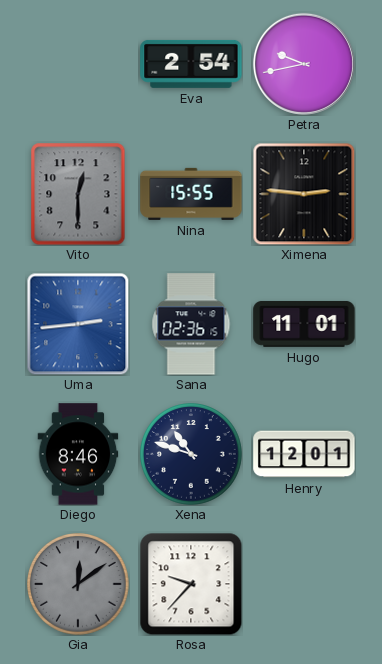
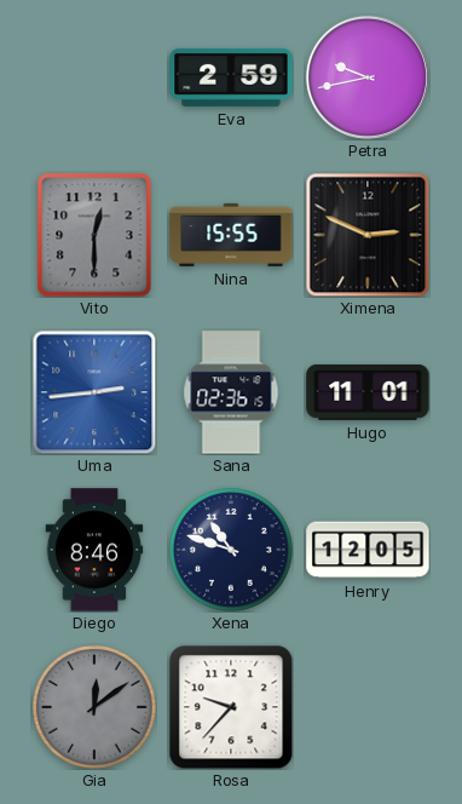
Eva: 2:54 -> 2:59 (231, 77)
Ximena: 2:46 -> 2:49 (368, 235)
Henry: 12:01 -> 12:05 (368, 550)
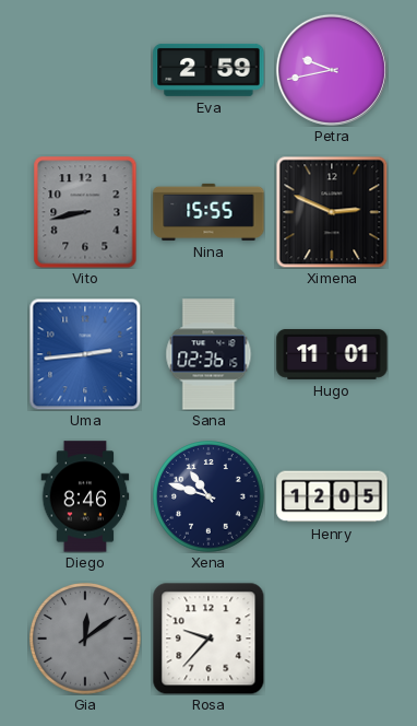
Vito: 12:30 -> 8:43 (85, 212)
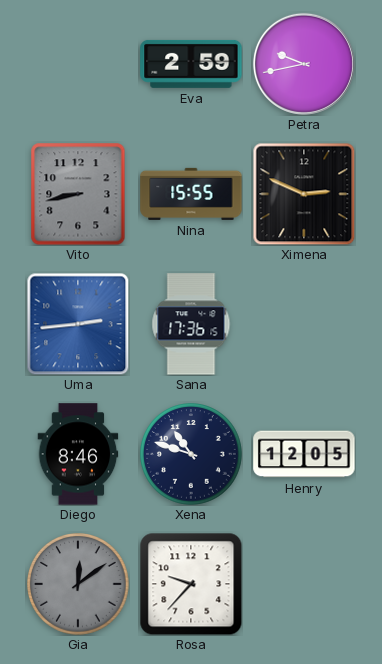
Sana: 02:36 -> 17:36 (191, 324)
Hugo: 11:01 -> none (332, 354)
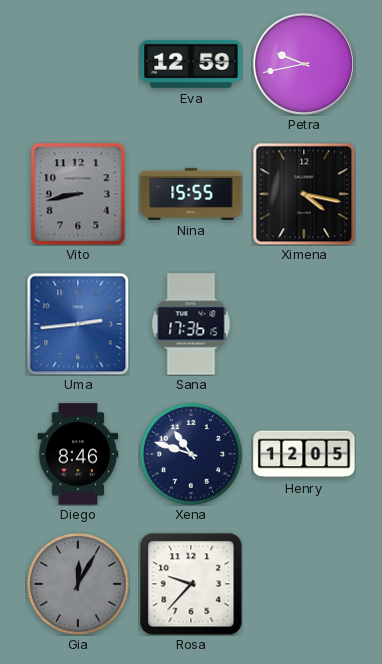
Eva: 2:59 -> 12:59 (191, 64)
Ximena: 2:49 -> 4:17 (304, 194)
Gia: 12:09 -> 12:05 (79, 585)
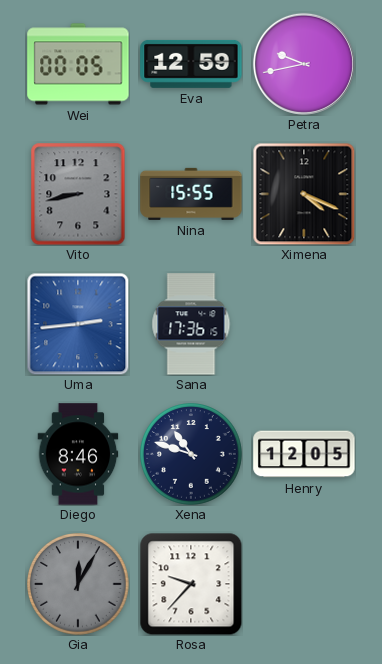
Wei: none -> 00:05 (78, 64)
Ximena: 4:17 -> 4:19 (304, 194)
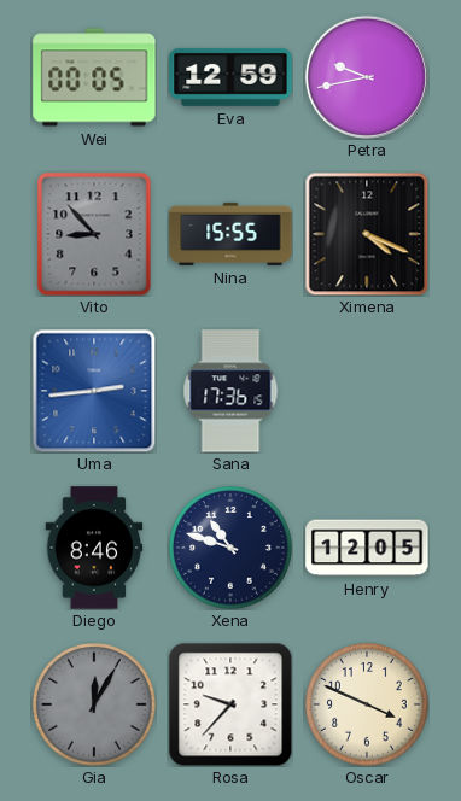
Vito: 8:43 -> 8:53 (94, 234)
Oscar: none -> 3:49 (368, 706)
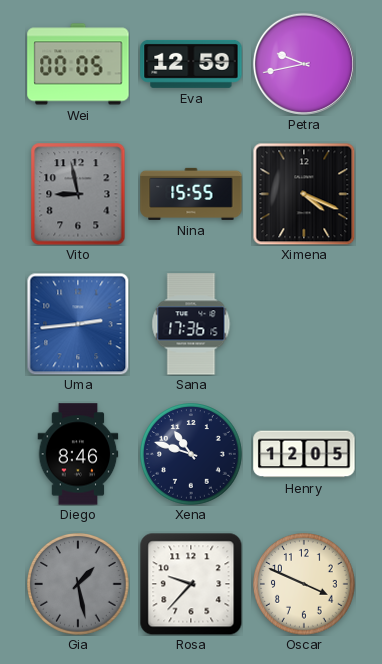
Vito: 8:53 -> 8:58 (78, 194)
Gia: 12:05 -> 1:28 (79, 585)
